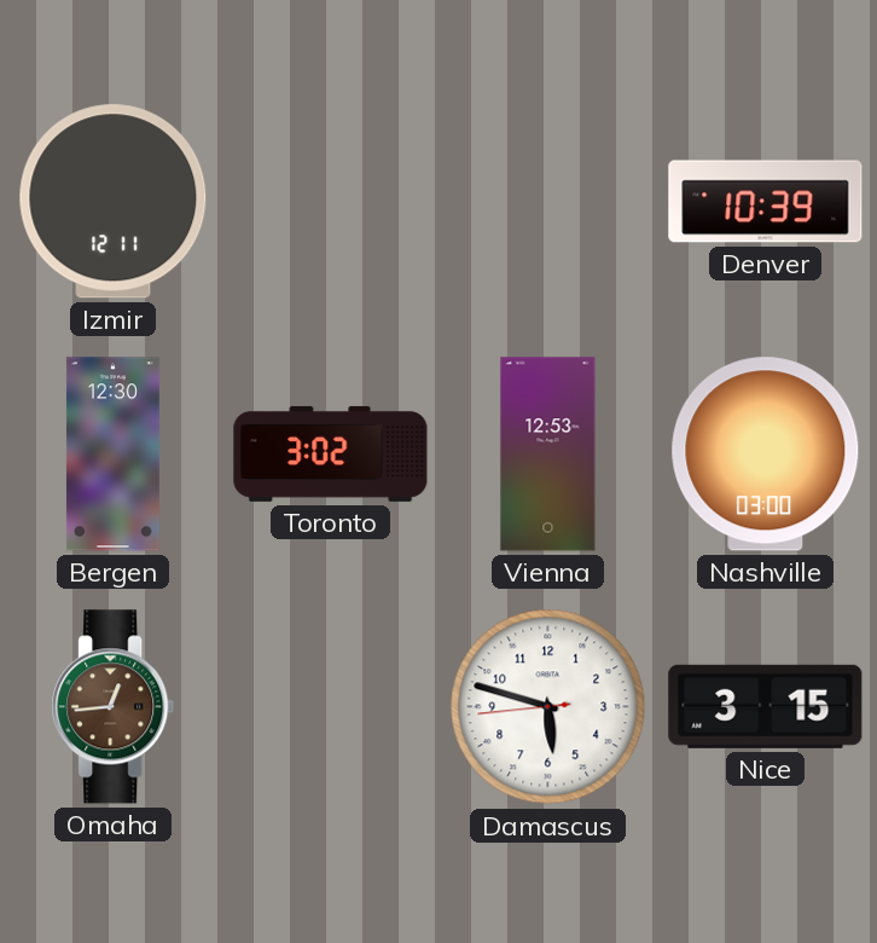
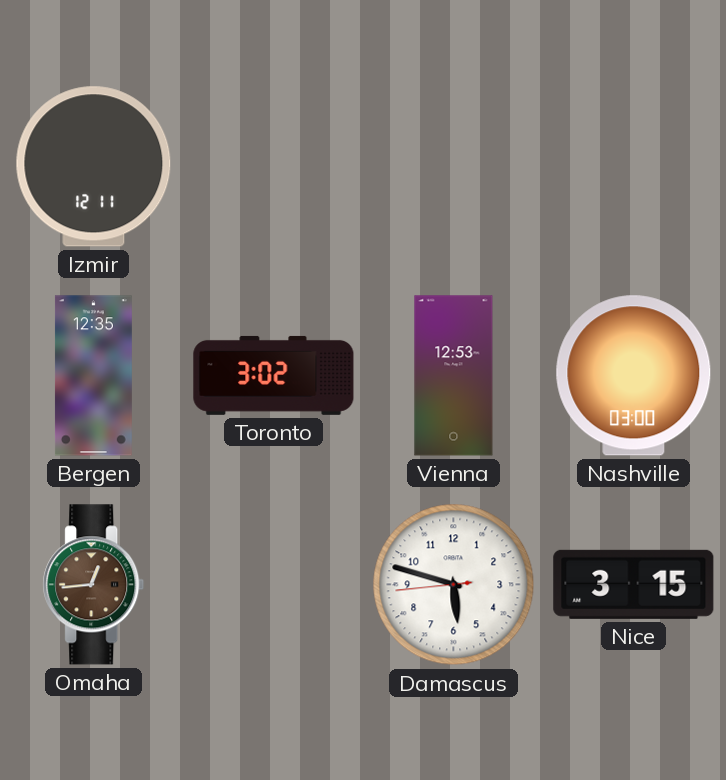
Denver: 10:39 -> none (766, 202)
Bergen: 12:30 -> 12:35 (93, 376)
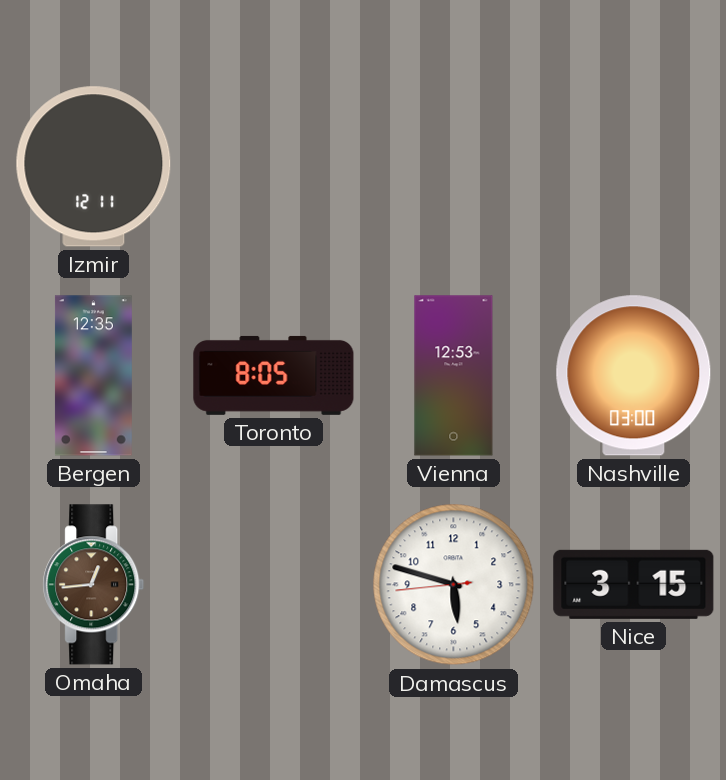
Toronto: 3:02 -> 8:05 (274, 375)
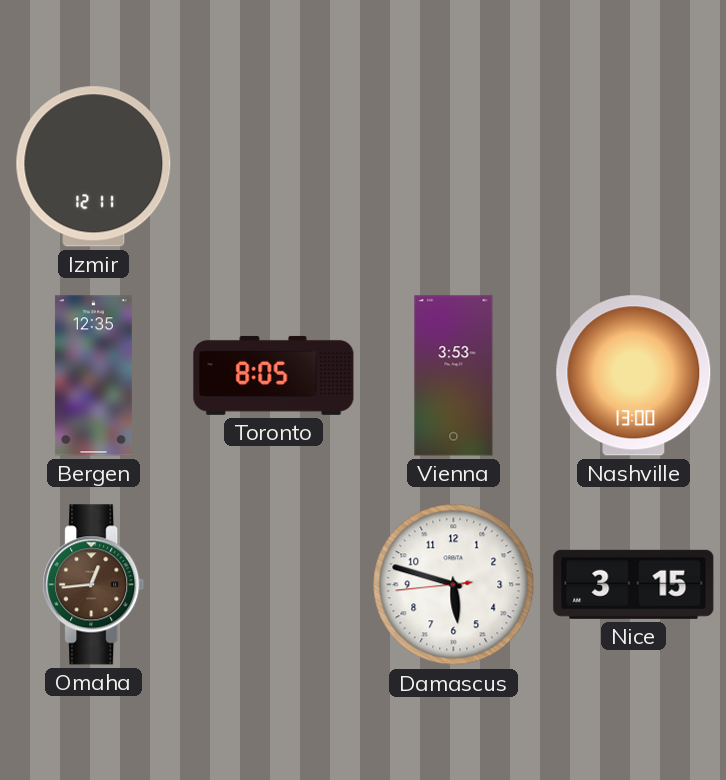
Vienna: 12:53 -> 3:53 (454, 376)
Nashville: 03:00 -> 13:00 (634, 376)
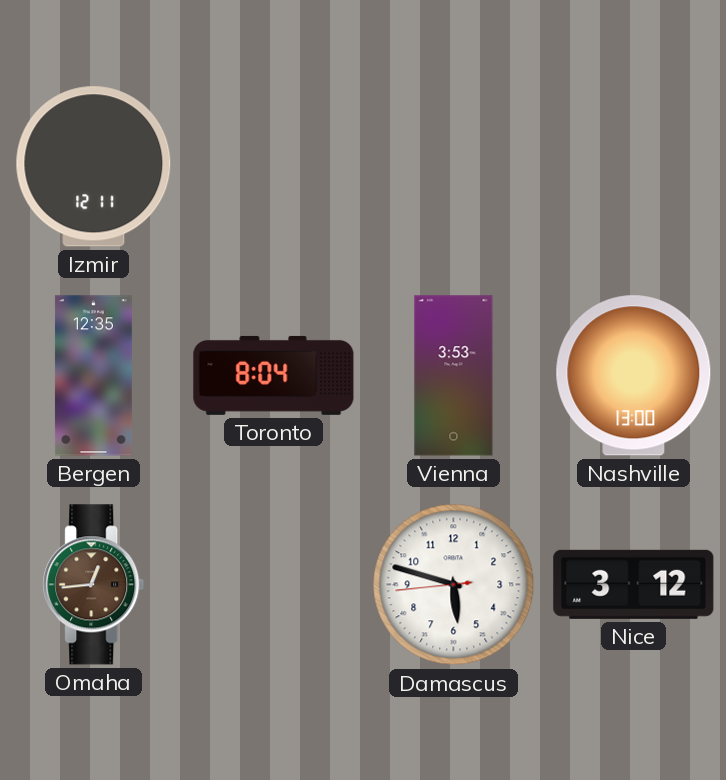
Toronto: 8:05 -> 8:04 (274, 375)
Nice: 3:15 -> 3:12 (634, 584)
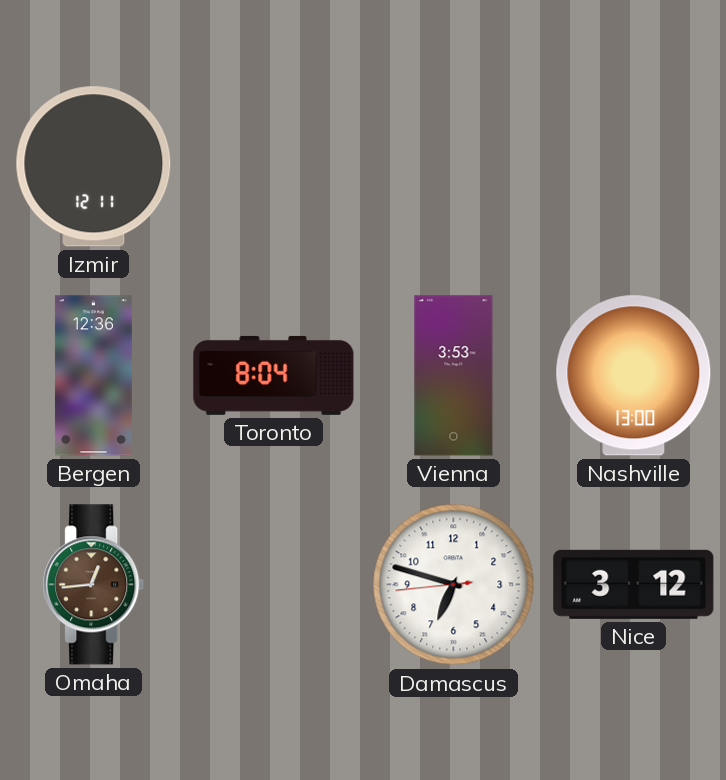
Bergen: 12:35 -> 12:36 (93, 376)
Damascus: 5:47 -> 6:47 (454, 585)
